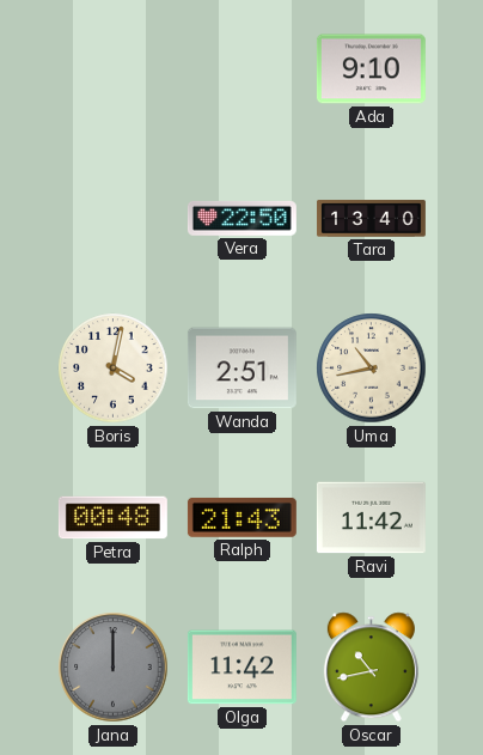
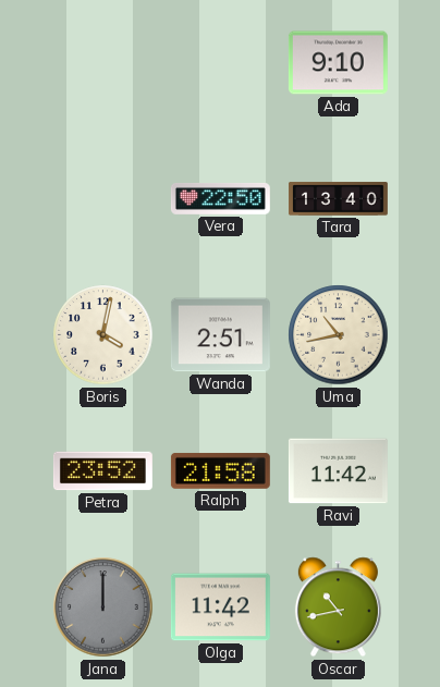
Petra: 00:48 -> 23:52 (102, 471)
Ralph: 21:43 -> 21:58 (220, 470)
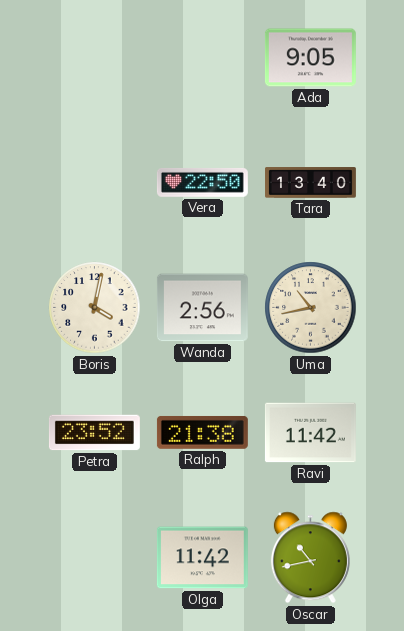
Ada: 9:10 -> 9:05 (310, 58)
Wanda: 2:51 -> 2:56 (202, 308)
Ralph: 21:58 -> 21:38 (202, 432)
Jana: 12:00 -> none (103, 608)
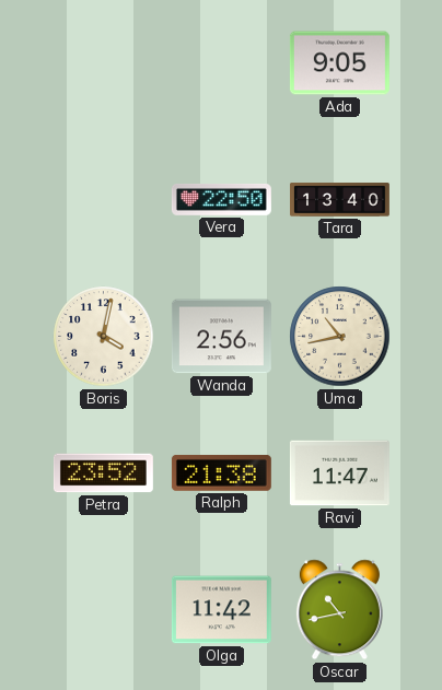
Ravi: 11:42 -> 11:47 (339, 473)
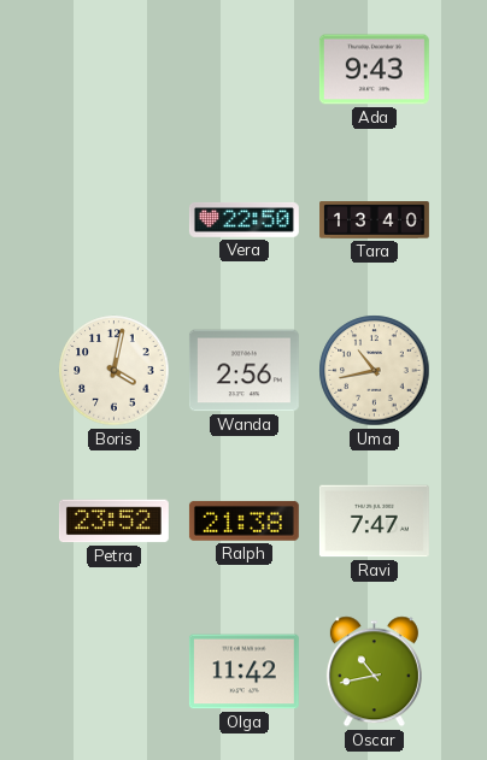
Ada: 9:05 -> 9:43 (374, 70)
Ravi: 11:47 -> 7:47 (374, 522)
